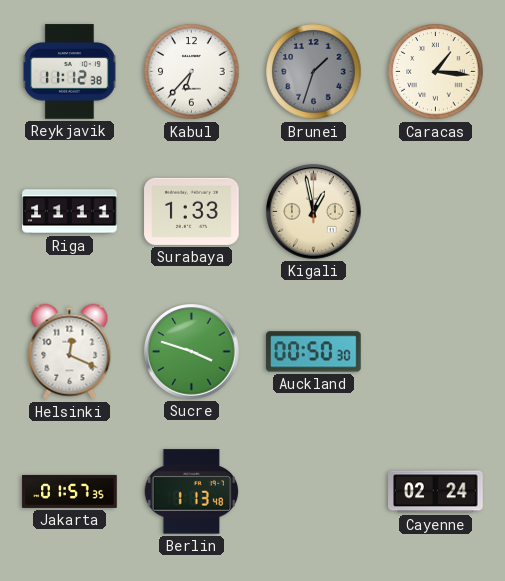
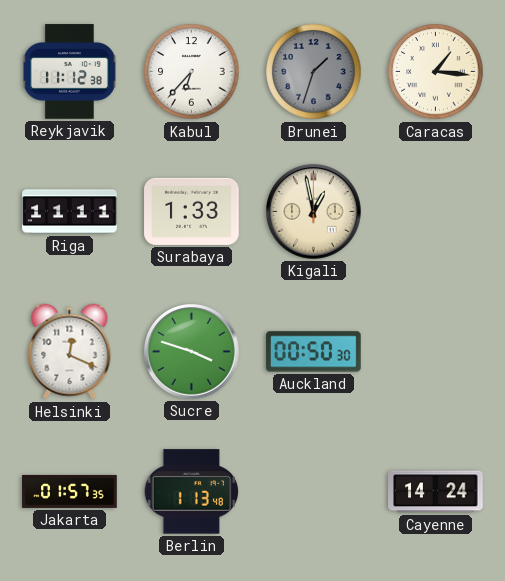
Cayenne: 02:24 -> 14:24 (436, 492)
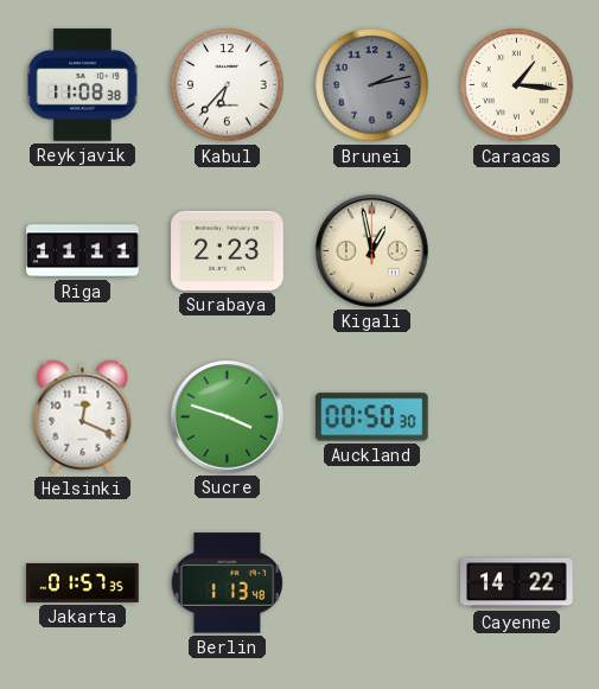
Reykjavik: 11:12 -> 11:08 (82, 85)
Brunei: 1:33 -> 2:13 (372, 85)
Surabaya: 1:33 -> 2:23 (228, 250)
Cayenne: 14:24 -> 14:22 (517, 583)
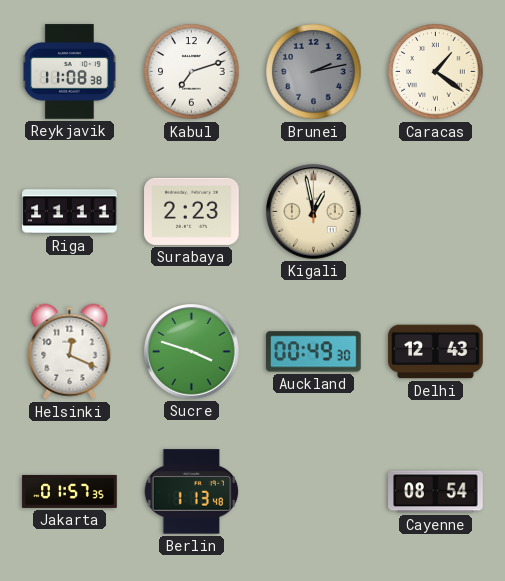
Kabul: 6:37 -> 7:12 (192, 72)
Caracas: 1:16 -> 1:21 (436, 72)
Auckland: 00:50 -> 00:49 (314, 352)
Delhi: none -> 12:43 (436, 352)
Cayenne: 14:22 -> 08:54 (436, 492)
